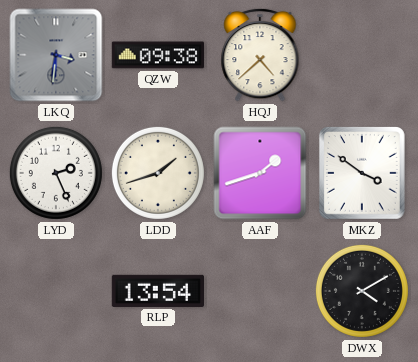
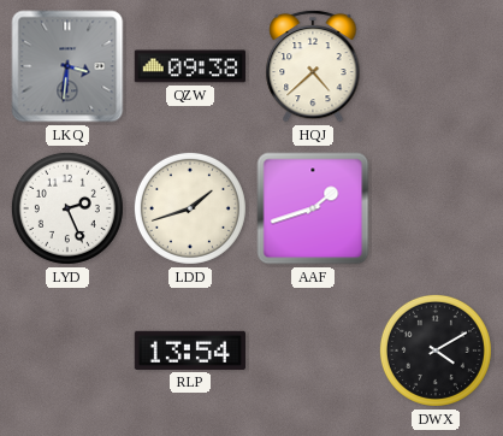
MKZ: 3:51 -> none (362, 174)
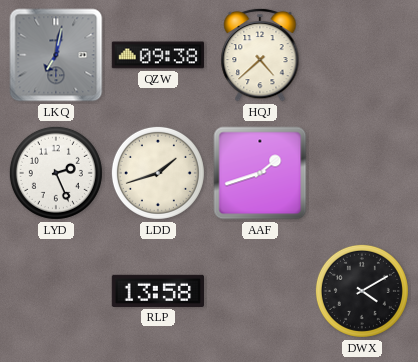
LKQ: 3:31 -> 7:02 (56, 55)
RLP: 13:54 -> 13:58 (157, 291)
